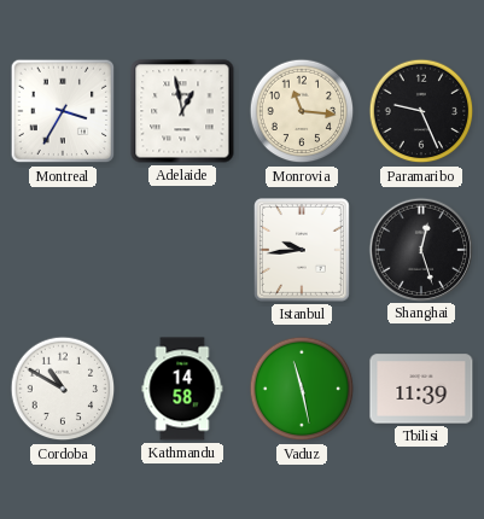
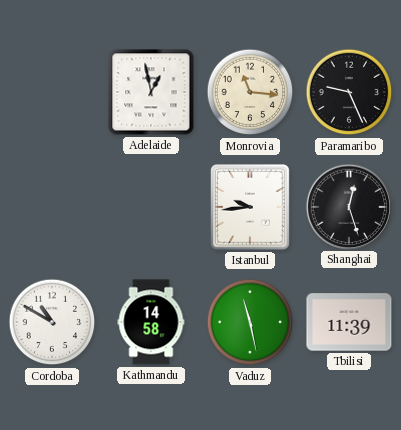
Montreal: 3:35 -> none (63, 111)
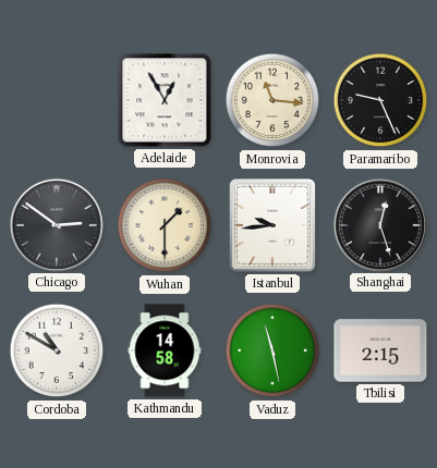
Adelaide: 12:58 -> 12:55 (165, 100)
Chicago: none -> 2:51 (56, 224)
Wuhan: none -> 1:30 (165, 225)
Tbilisi: 11:39 -> 2:15 (380, 350)
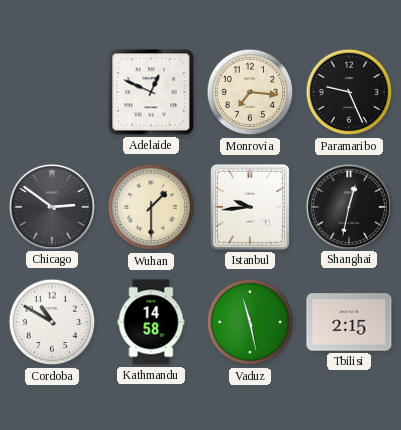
Adelaide: 12:55 -> 12:49 (151, 92)
Monrovia: 11:16 -> 7:16 (250, 92)
Shanghai: 12:27 -> 12:32 (348, 206)
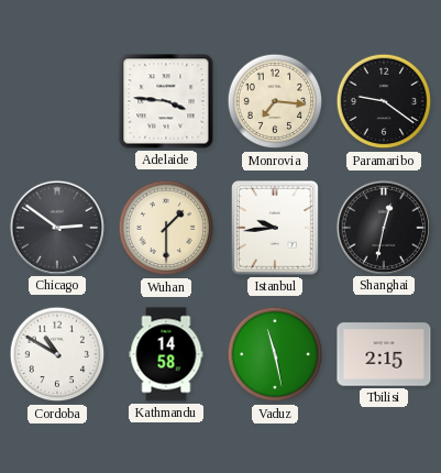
Adelaide: 12:49 -> 3:46 (166, 101)
Paramaribo: 9:26 -> 9:21 (384, 101)
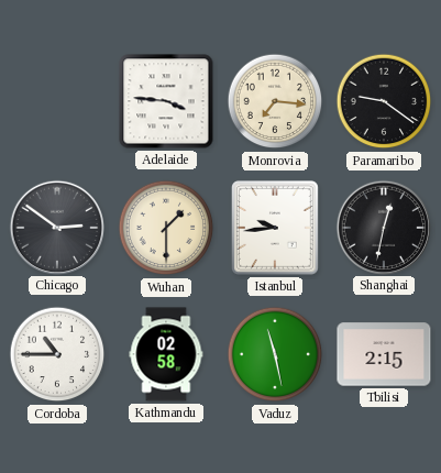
Cordoba: 10:50 -> 10:45 (57, 354)
Kathmandu: 14:58 -> 02:58 (166, 354)
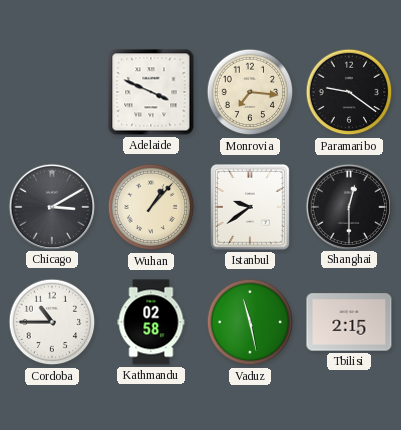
Adelaide: 3:46 -> 3:49 (151, 92)
Chicago: 2:51 -> 3:10 (51, 206)
Wuhan: 1:30 -> 1:07 (151, 207)
Istanbul: 9:44 -> 9:39 (251, 208)
Shanghai: 12:32 -> 12:30 (348, 206)
